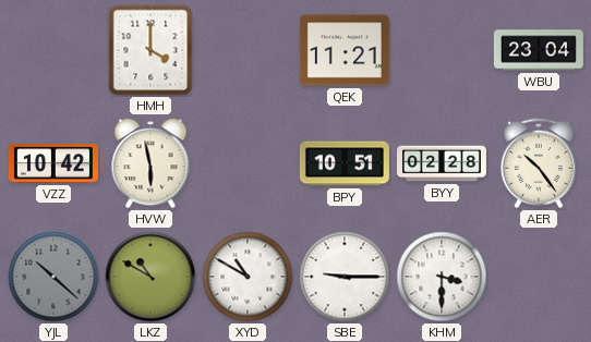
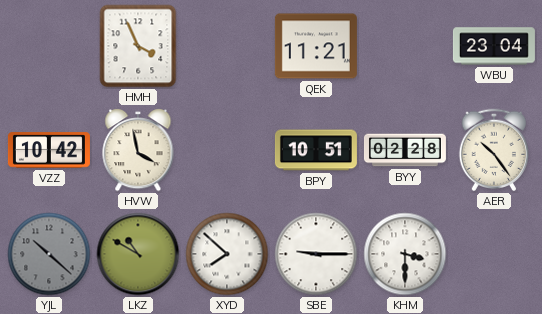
HMH: 4:00 -> 3:56 (138, 46)
HVW: 5:58 -> 3:58 (138, 150)
XYD: 10:50 -> 7:52 (227, 254)
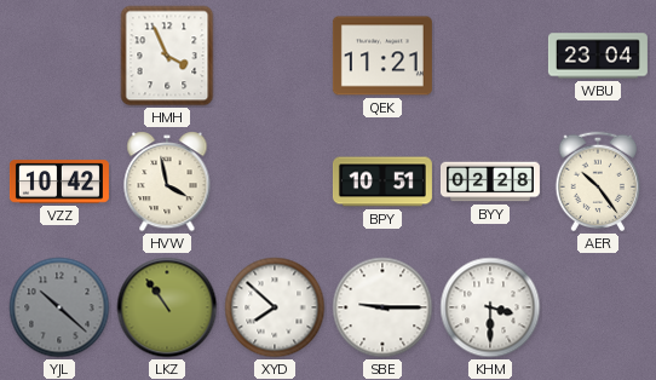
LKZ: 10:50 -> 10:54 (167, 307)
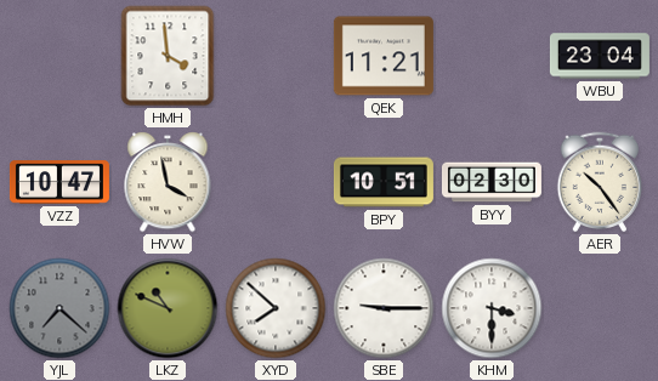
HMH: 3:56 -> 3:59 (168, 56)
VZZ: 10:42 -> 10:47 (59, 182)
BYY: 02:28 -> 02:30 (492, 182)
YJL: 10:22 -> 7:22 (59, 308)
LKZ: 10:54 -> 10:49 (168, 308)
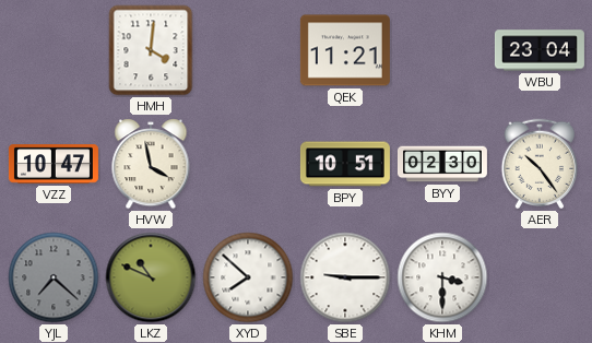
HMH: 3:59 -> 4:01 (151, 50)
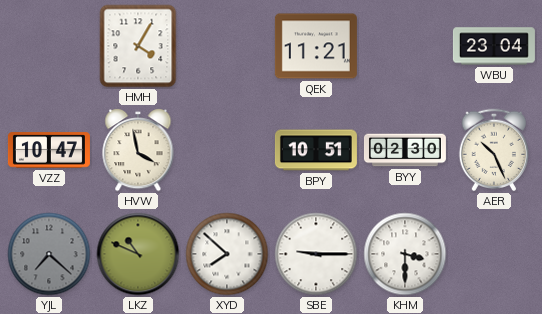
HMH: 4:01 -> 4:05 (138, 46)
AER: 10:24 -> 10:26 (494, 150)
